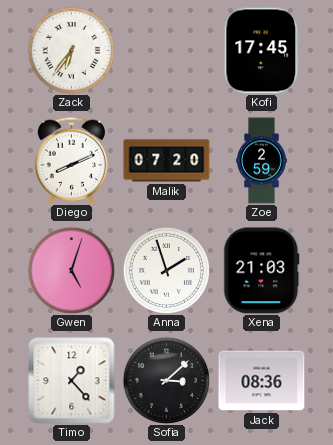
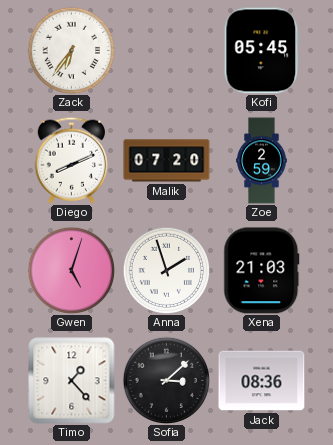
Kofi: 17:45 -> 05:45 (262, 51)
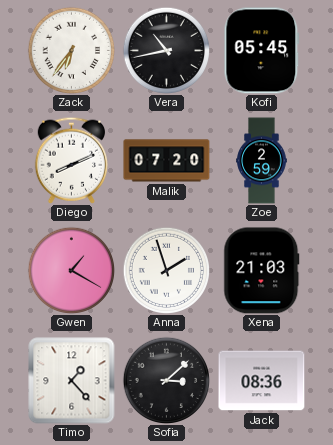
Vera: none -> 10:43 (166, 50)
Gwen: 5:03 -> 1:20 (71, 270)
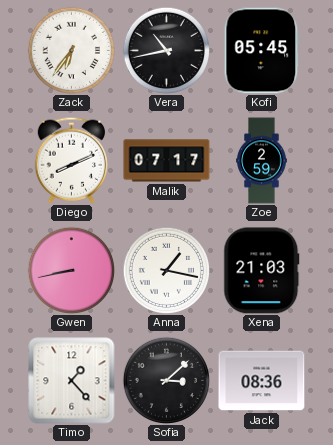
Malik: 07:20 -> 07:17 (167, 161)
Gwen: 1:20 -> 8:43 (71, 270)
Anna: 1:57 -> 1:17 (166, 270)
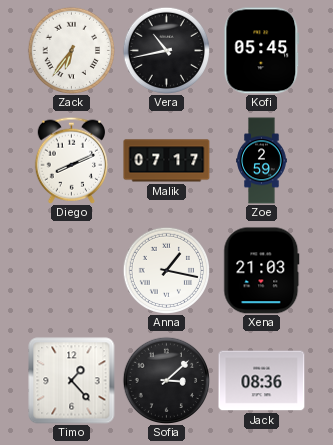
Gwen: 8:43 -> none (71, 270)
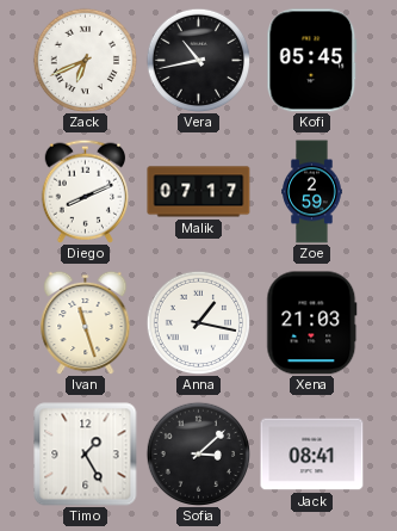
Zack: 6:36 -> 6:41 (85, 60)
Ivan: none -> 11:27 (86, 322)
Timo: 1:23 -> 1:25 (86, 455)
Jack: 08:36 -> 08:41 (312, 455)
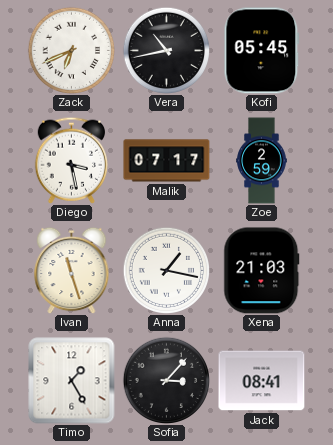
Diego: 8:11 -> 3:28 (71, 160)
Sofia: 3:08 -> 3:07 (166, 380)
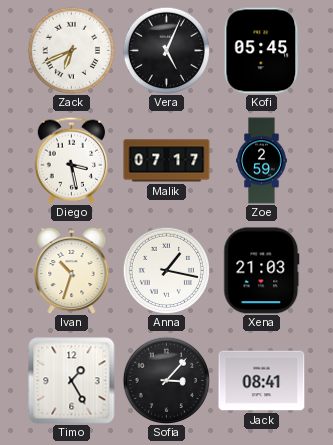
Vera: 10:43 -> 5:04 (166, 50)
Ivan: 11:27 -> 10:33 (72, 270)
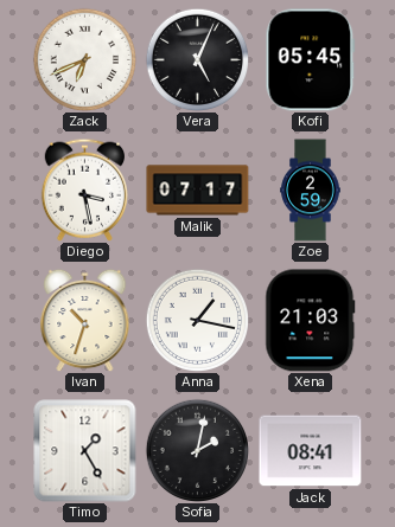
Sofia: 3:07 -> 2:02 (197, 450)
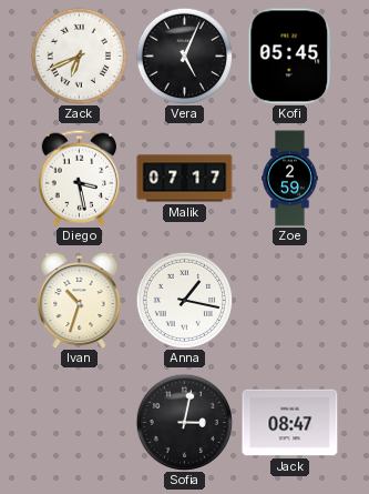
Xena: 21:03 -> none (311, 321)
Timo: 1:25 -> none (85, 451)
Sofia: 2:02 -> 3:02 (184, 422)
Jack: 08:41 -> 08:47 (290, 423)
